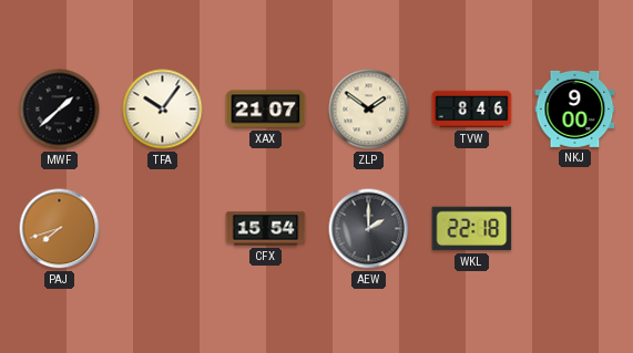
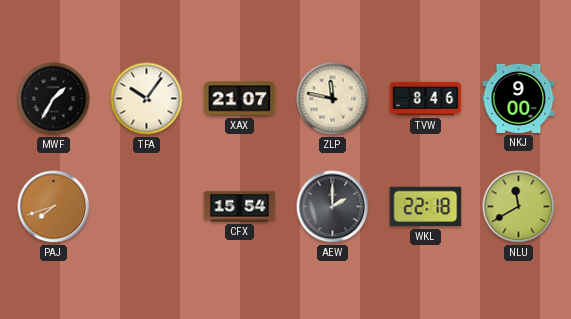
MWF: 1:38 -> 1:35 (54, 99)
ZLP: 1:51 -> 11:47 (333, 99)
NLU: none -> 11:40 (519, 207)
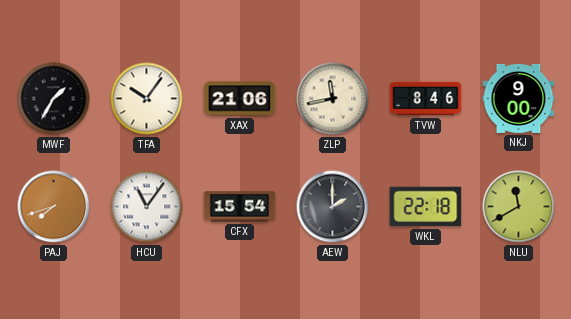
XAX: 21:07 -> 21:06 (240, 99)
ZLP: 11:47 -> 11:43 (333, 99)
HCU: none -> 11:06 (147, 207)
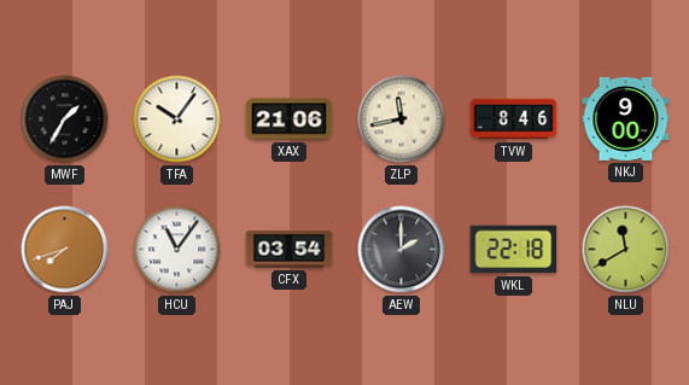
CFX: 15:54 -> 03:54 (290, 250)
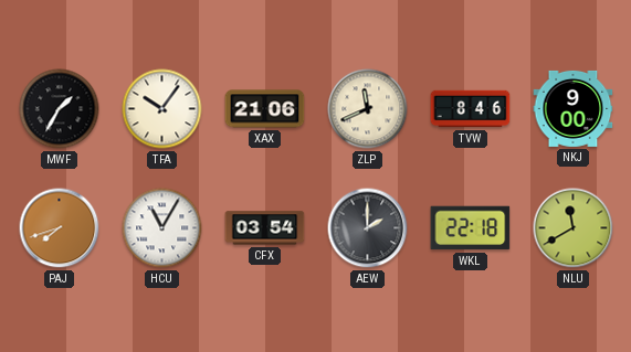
ZLP: 11:43 -> 11:41 (368, 109)
HCU: 11:06 -> 11:05 (162, 228)
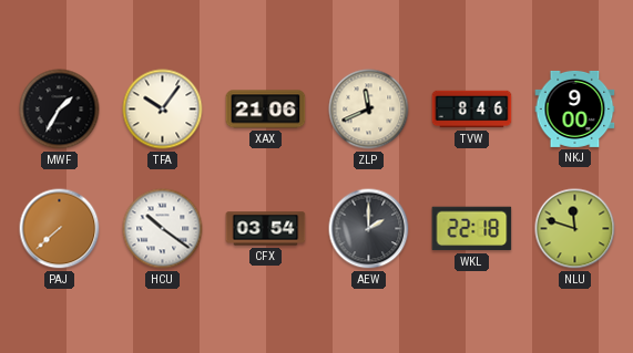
PAJ: 7:42 -> 7:38 (60, 229)
HCU: 11:05 -> 10:21 (163, 229)
NLU: 11:40 -> 11:48 (575, 229)
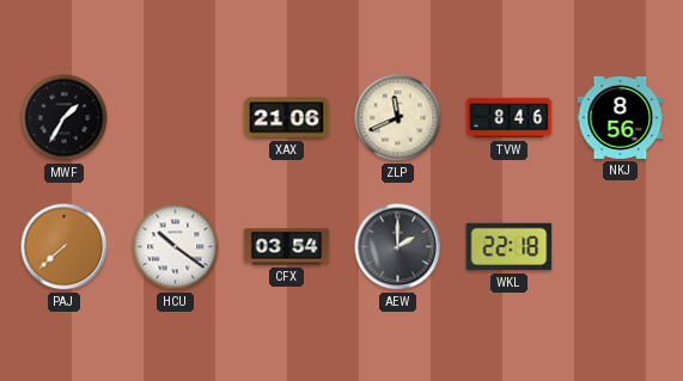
TFA: 10:06 -> none (163, 110)
NKJ: 9:00 -> 8:56 (621, 117)
NLU: 11:48 -> none (575, 229)
